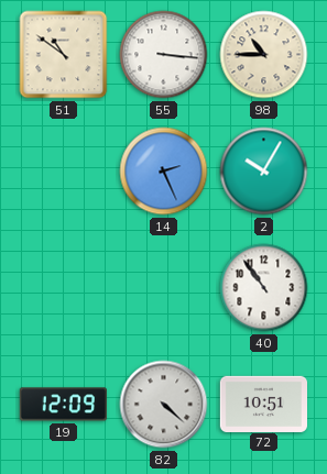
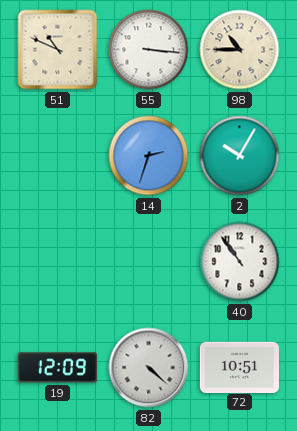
51: 10:51 -> 10:49 (58, 50)
14: 2:26 -> 2:33 (149, 156)
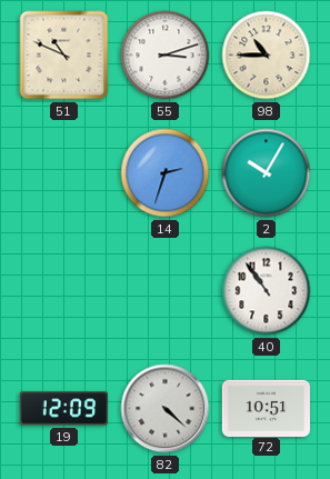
55: 3:16 -> 3:12 (166, 56)
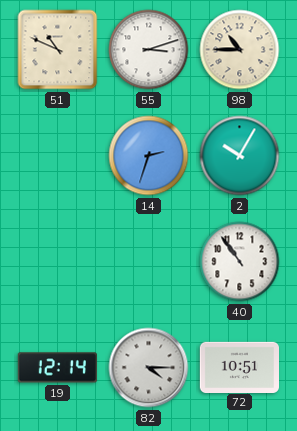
19: 12:09 -> 12:14 (57, 368)
82: 4:22 -> 4:15 (149, 368)
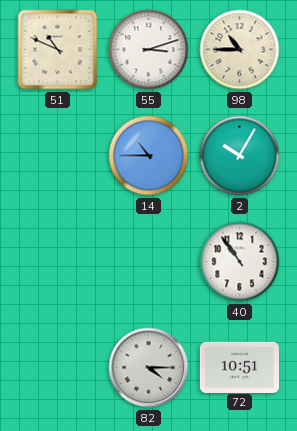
14: 2:33 -> 10:45 (149, 156)
19: 12:14 -> none (57, 368)
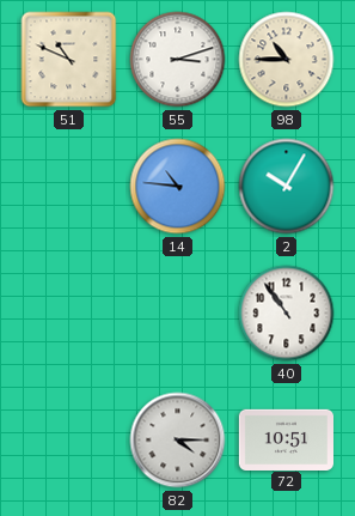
14: 10:45 -> 10:46 (178, 187)
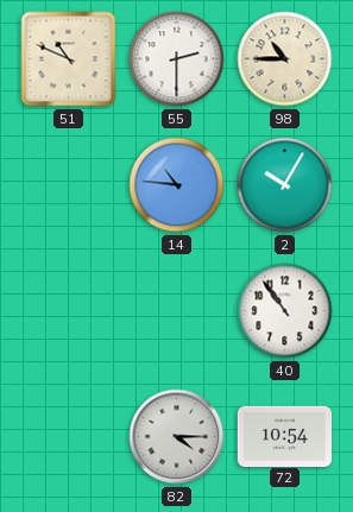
55: 3:12 -> 2:30 (177, 59)
72: 10:51 -> 10:54 (284, 436)
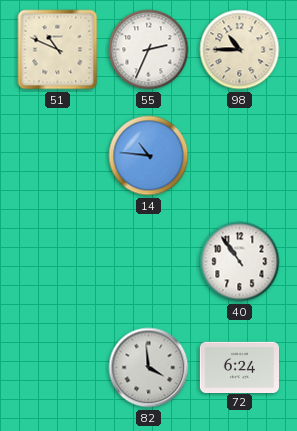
55: 2:30 -> 2:34 (149, 50)
2: 10:05 -> none (285, 185)
82: 4:15 -> 3:59 (149, 368)
72: 10:54 -> 6:24 (239, 367)
